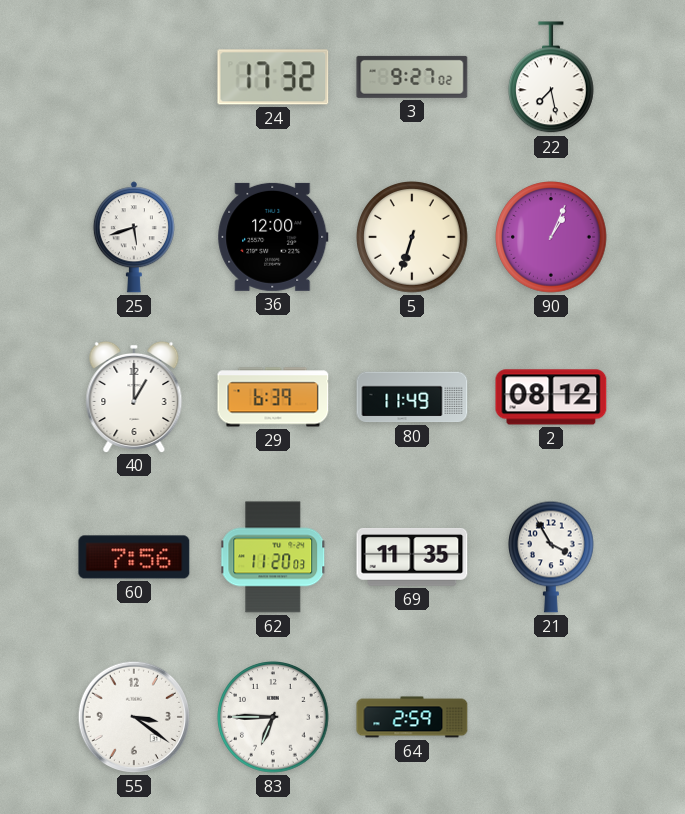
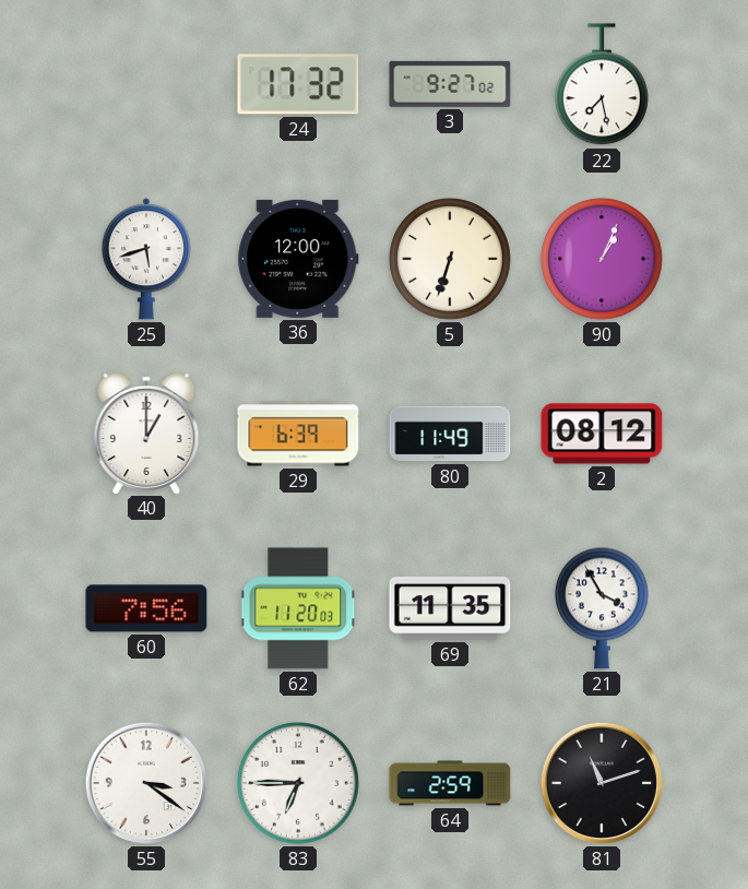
81: none -> 11:12 (602, 783)
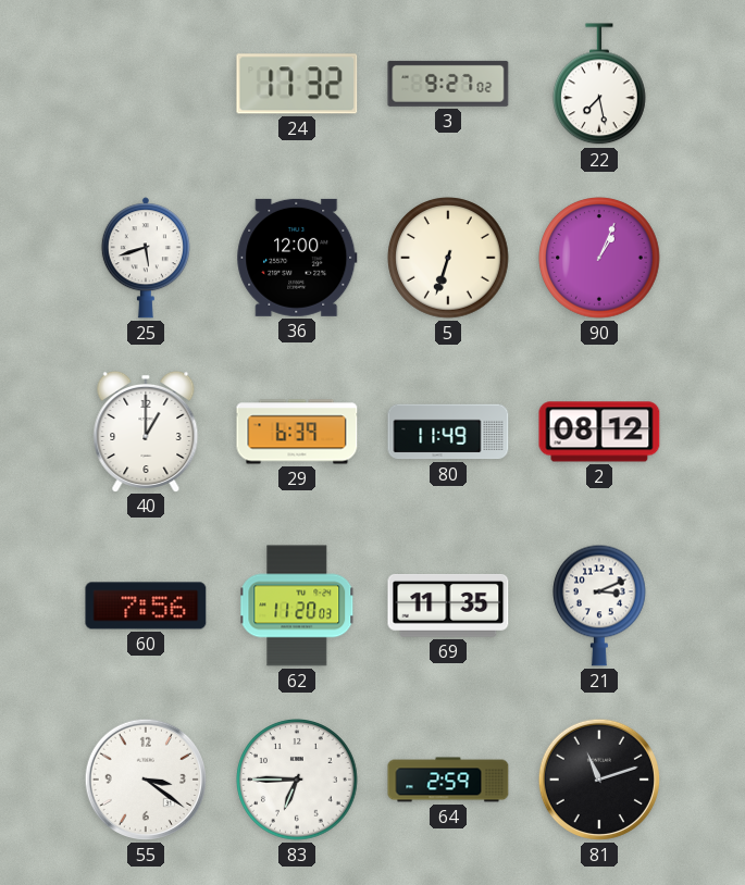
21: 3:55 -> 3:11 (600, 606)
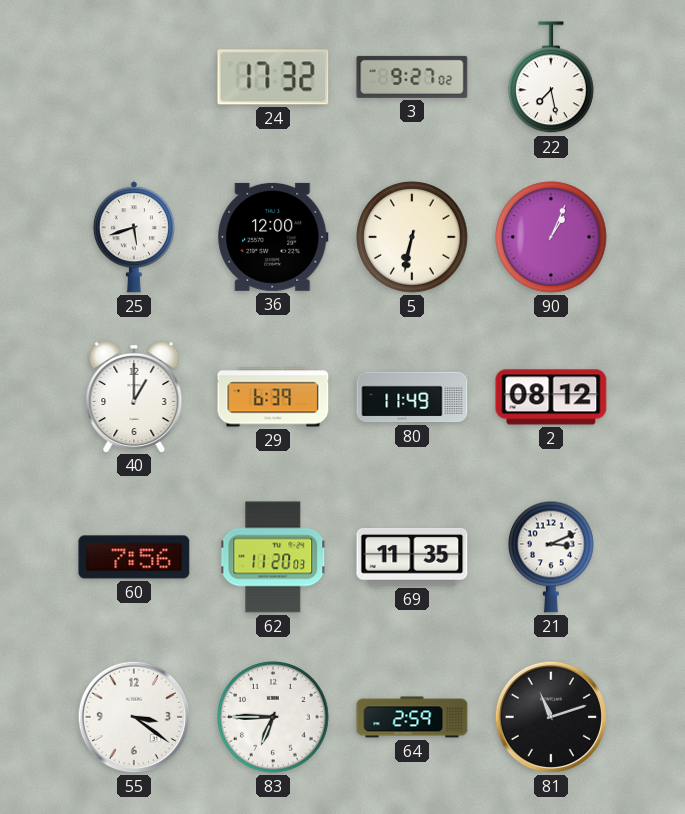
5: 6:33 -> 6:32 (412, 237)
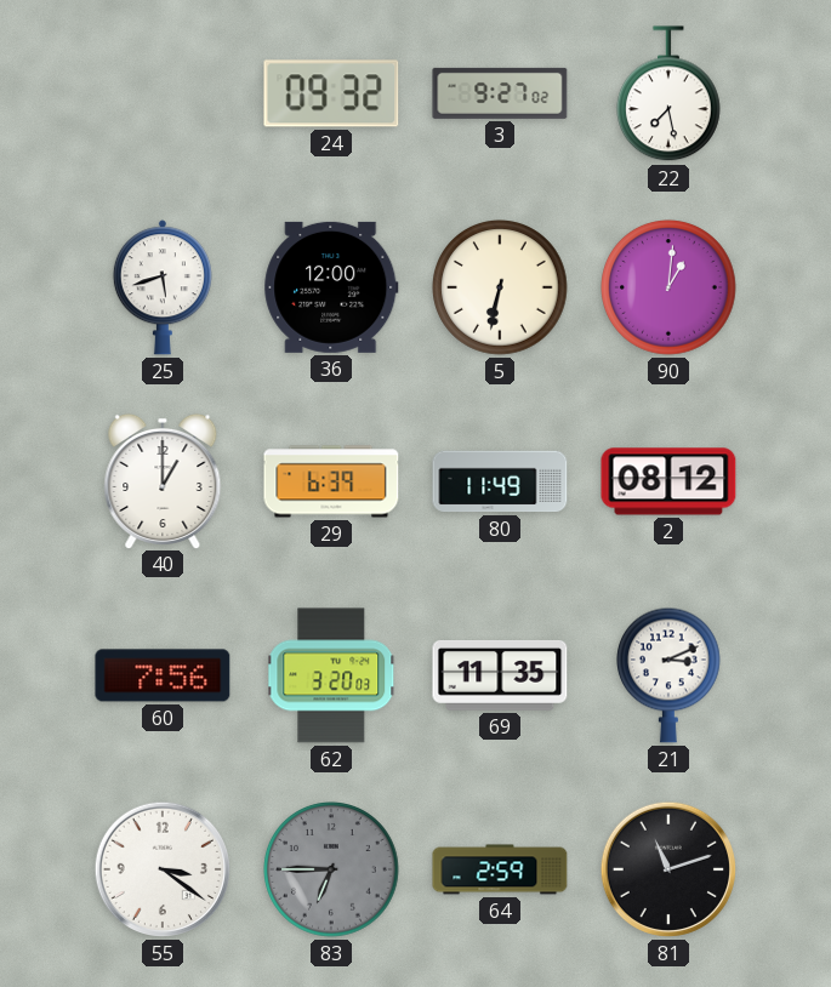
24: 17:32 -> 09:32 (331, 93)
90: 1:04 -> 1:01 (668, 287)
62: 11:20 -> 3:20 (331, 675)
83 dial: white -> grey (331, 869)
